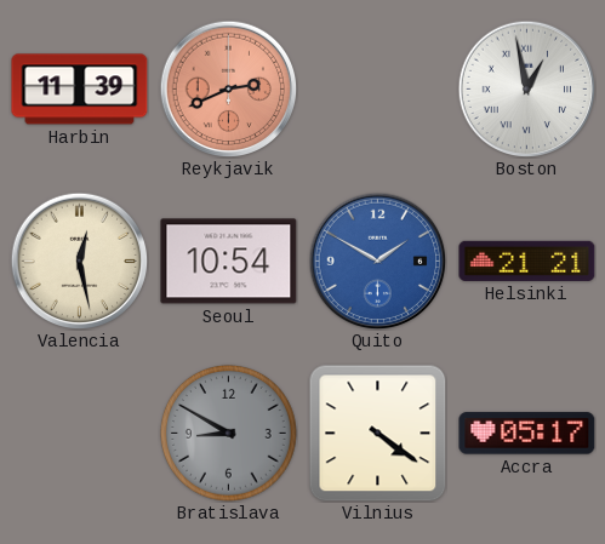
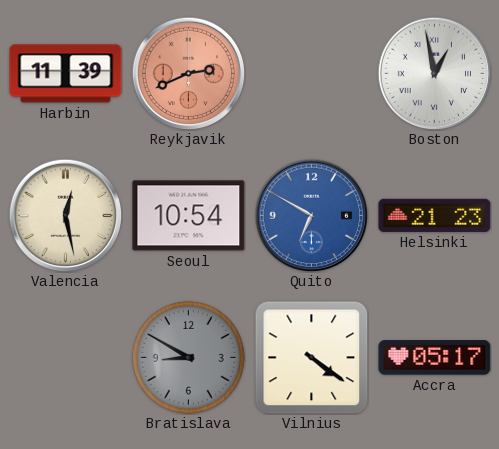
Quito: 1:50 -> 6:50 (311, 215)
Helsinki: 21:21 -> 21:23 (435, 215)
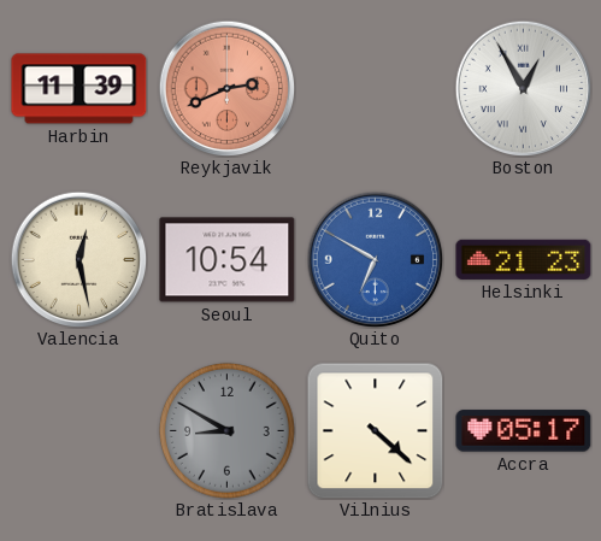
Boston: 12:58 -> 12:55 (523, 88)
Vilnius: 4:21 -> 4:22 (375, 430)
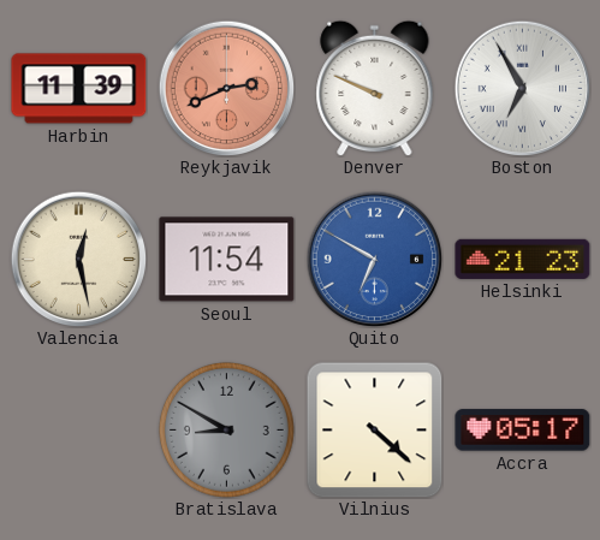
Denver: none -> 9:49 (375, 88)
Boston: 12:55 -> 6:55 (522, 88)
Seoul: 10:54 -> 11:54 (227, 260)
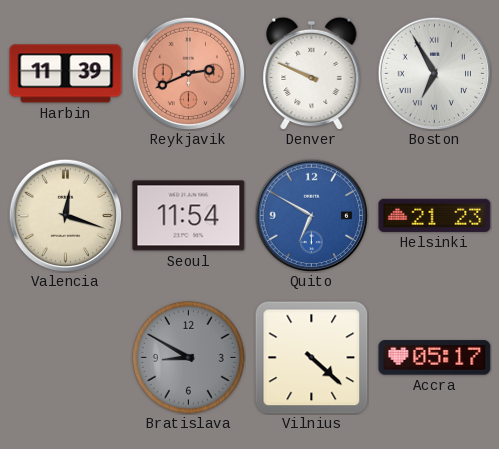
Valencia: 12:28 -> 12:18 (65, 215)
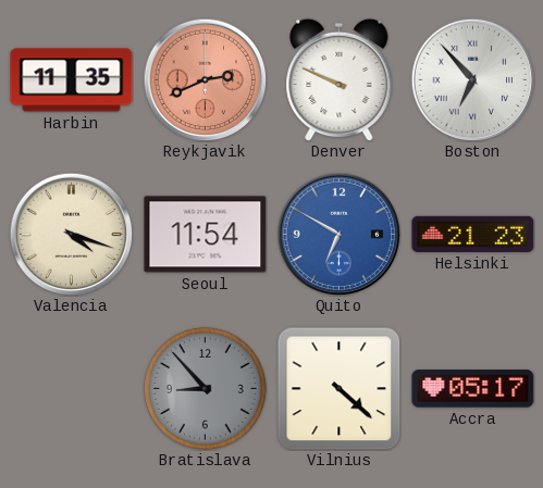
Harbin: 11:39 -> 11:35 (72, 80)
Boston: 6:55 -> 6:53 (472, 79)
Valencia: 12:18 -> 4:18 (71, 234)
Bratislava: 8:50 -> 8:53 (205, 388)
